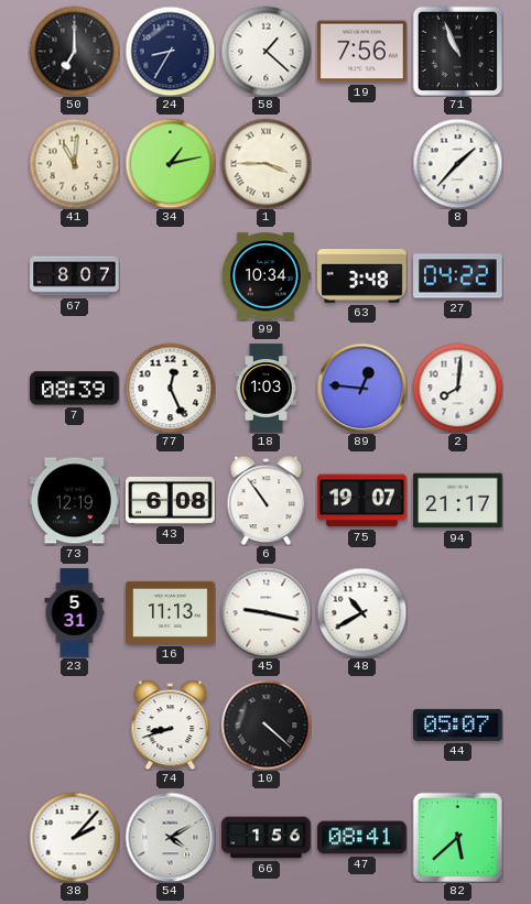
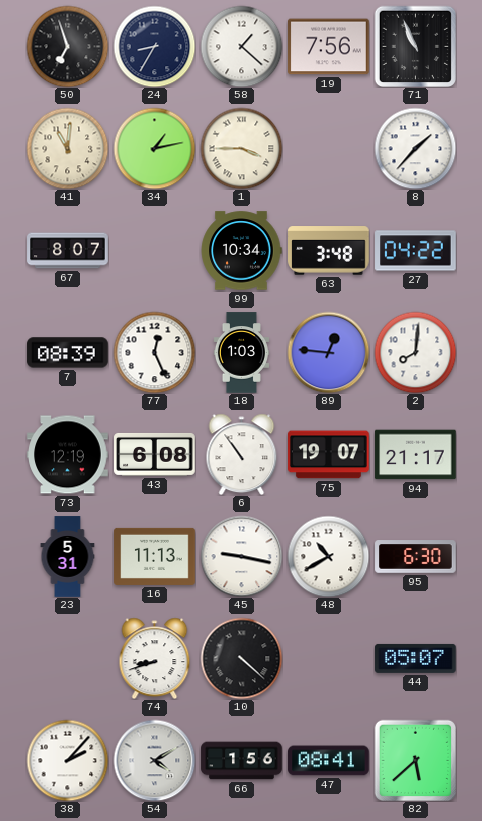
50: 7:00 -> 6:57 (67, 46)
95: none -> 6:30 (416, 557)
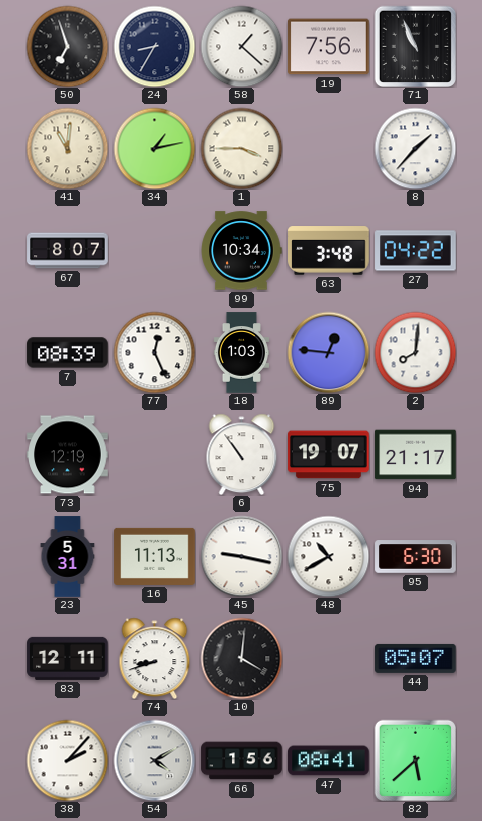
43: 6:08 -> none (155, 454)
83: none -> 12:11 (68, 658)
10: 4:22 -> 4:01 (241, 658)
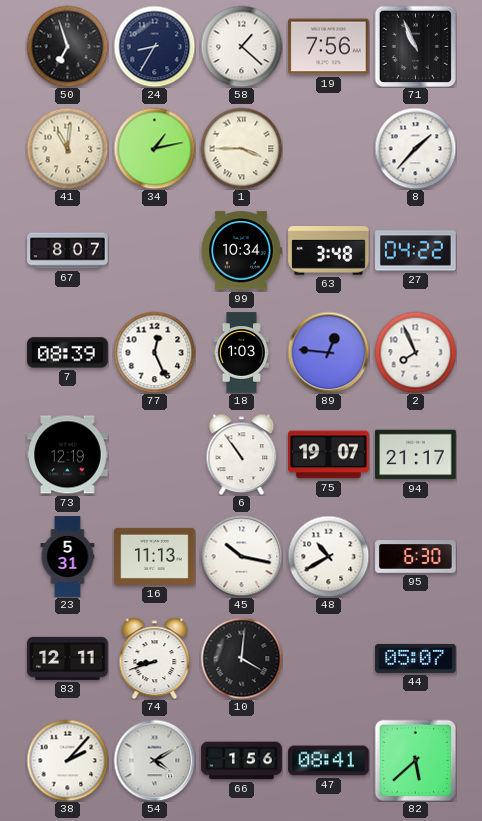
2: 8:01 -> 7:56 (415, 352)
45: 9:17 -> 10:17 (241, 556)
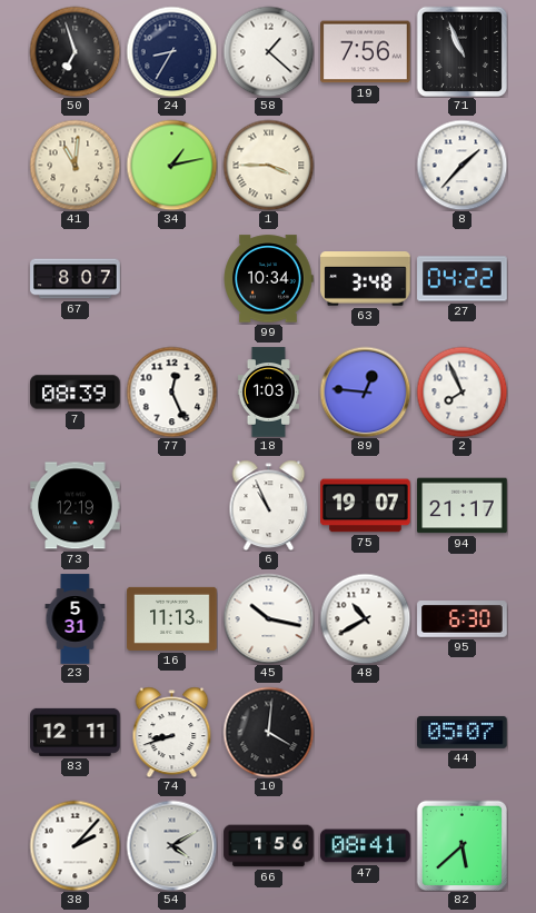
6: 10:54 -> 10:56 (269, 505)
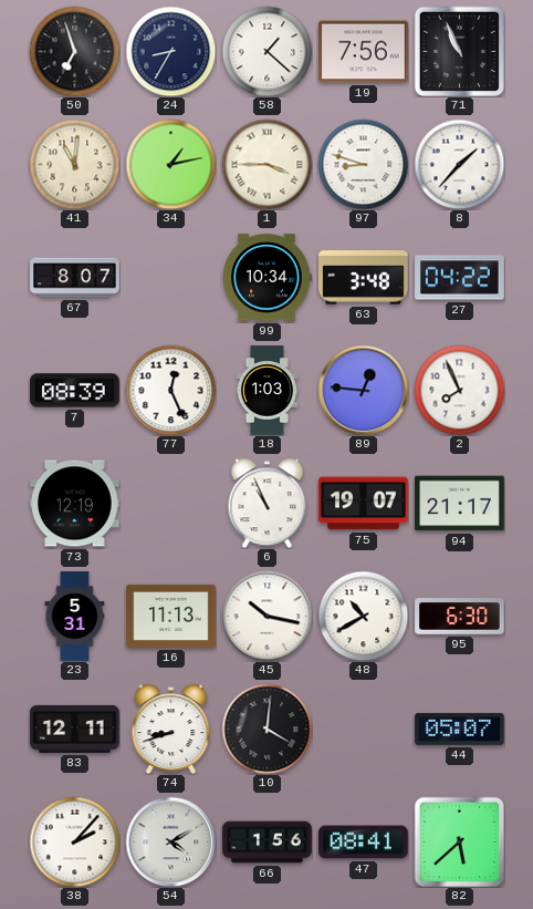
97: none -> 8:48 (363, 164)
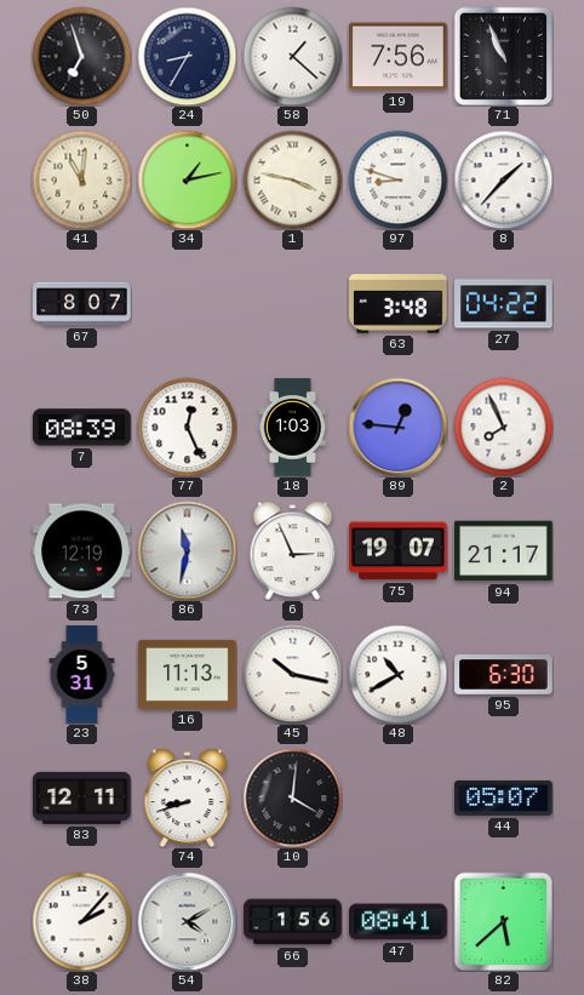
1: 3:45 -> 3:47 (292, 179)
99: 10:34 -> none (266, 278)
86: none -> 11:32 (187, 550)
6: 10:56 -> 2:56 (293, 550)
